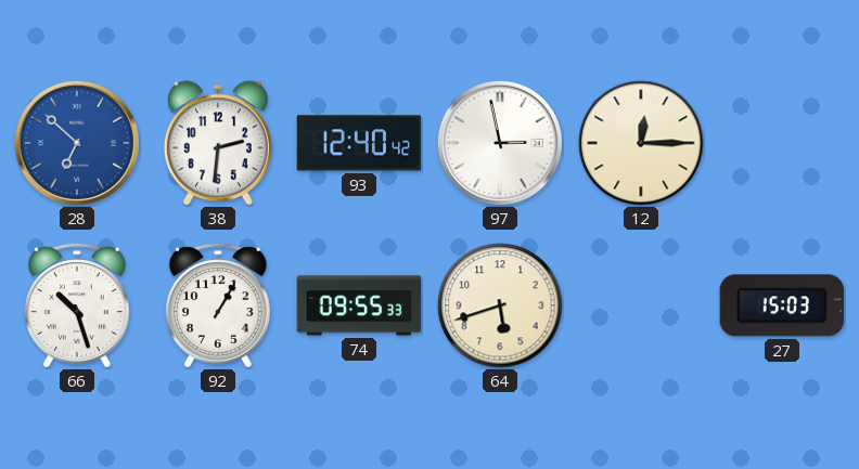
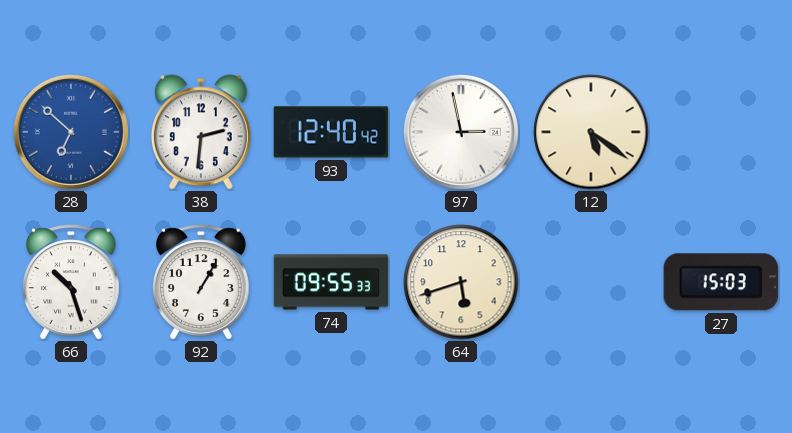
12: 12:15 -> 5:21 (591, 132)
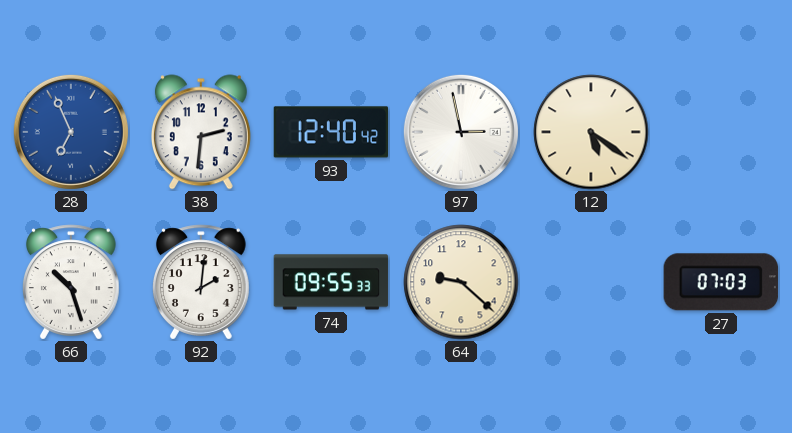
28: 6:52 -> 6:56 (71, 132)
92: 1:05 -> 2:01 (202, 282)
64: 5:42 -> 9:22 (461, 282)
27: 15:03 -> 07:03 (721, 282)
